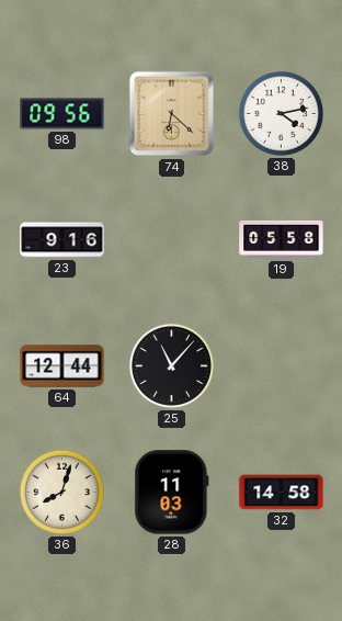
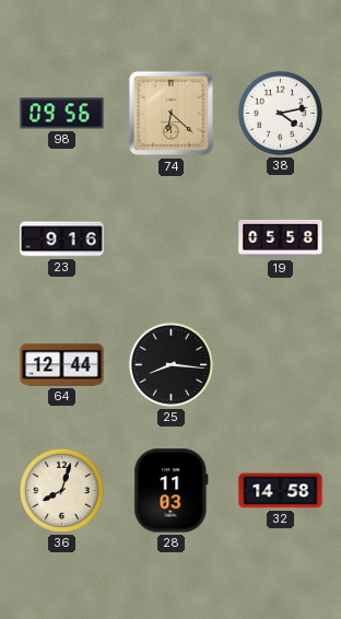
25: 11:07 -> 8:16 (170, 364)
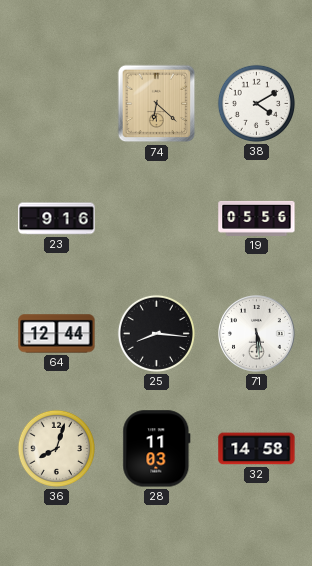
98: 09:56 -> none (62, 114)
38: 4:13 -> 4:10 (256, 103)
19: 05:58 -> 05:56 (257, 218)
71: none -> 5:29 (257, 334)
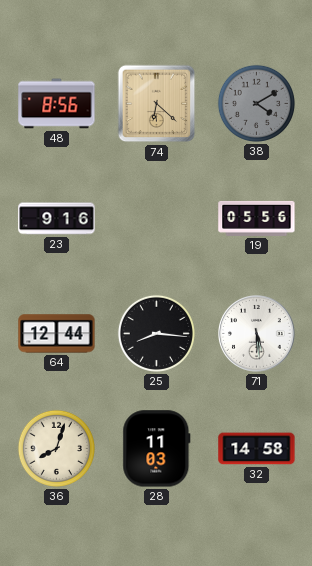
48: none -> 8:56 (57, 104)
38 dial: white -> grey (256, 103)
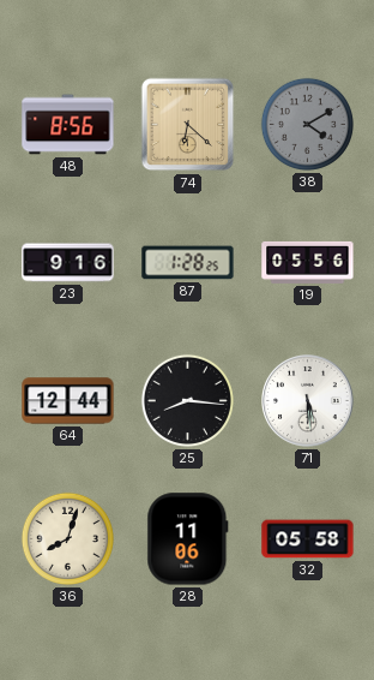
87: none -> 1:28 (188, 263)
28: 11:03 -> 11:06 (188, 539)
32: 14:58 -> 05:58 (308, 539)
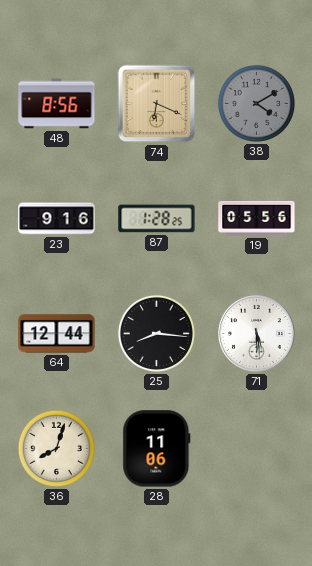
74: 6:22 -> 6:19 (157, 104)
32: 05:58 -> none (308, 539)
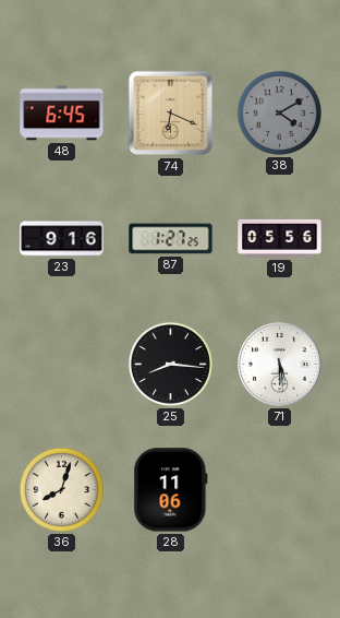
48: 8:56 -> 6:45 (62, 114)
87: 1:28 -> 1:27 (171, 239)
64: 12:44 -> none (57, 334)
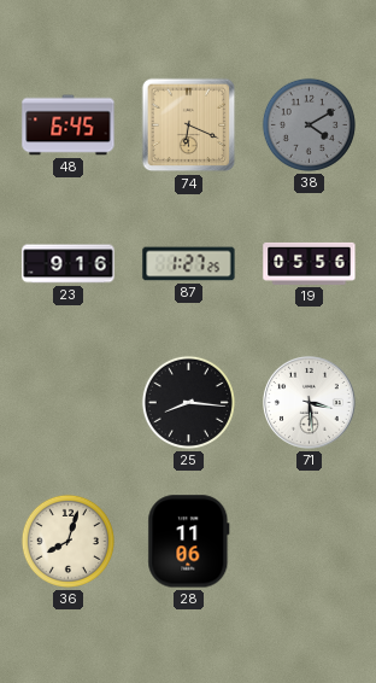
71: 5:29 -> 3:29 (310, 403)
